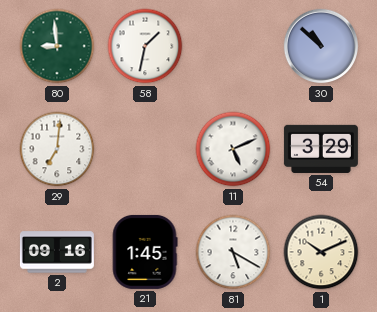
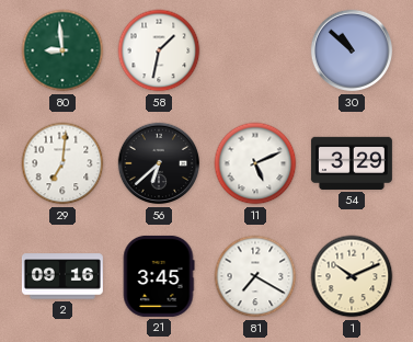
56: none -> 6:38 (159, 163)
21: 1:45 -> 3:45 (159, 276)
81: 5:20 -> 7:20 (255, 276)
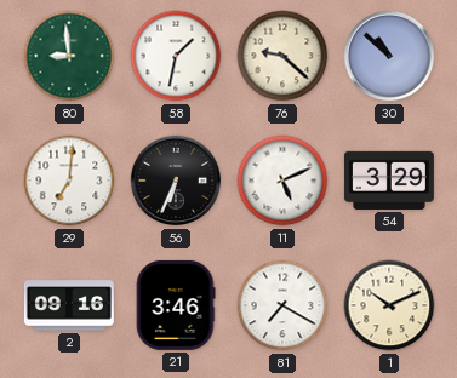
76: none -> 9:22 (282, 56)
56: 6:38 -> 6:34 (176, 181)
21: 3:45 -> 3:46 (176, 305)
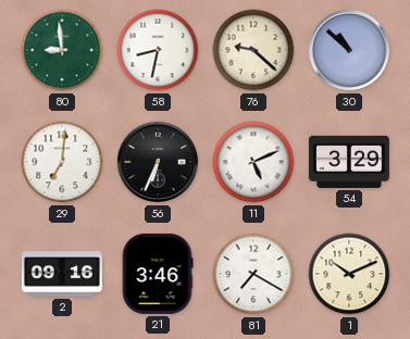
58: 1:32 -> 8:32 (158, 50)
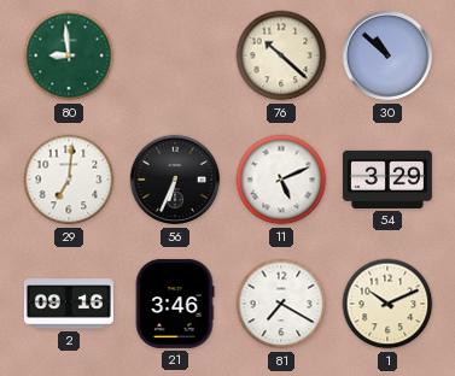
58: 8:32 -> none (158, 50)
76: 9:22 -> 10:22 (281, 55)
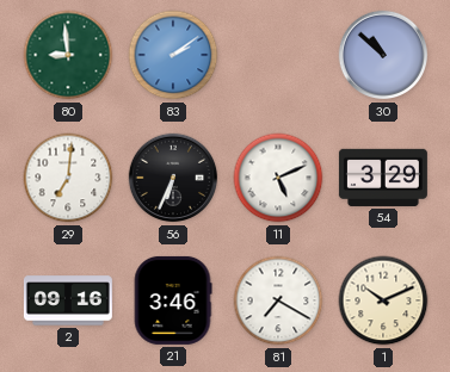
83: none -> 2:09 (173, 55)
76: 10:22 -> none (281, 55)
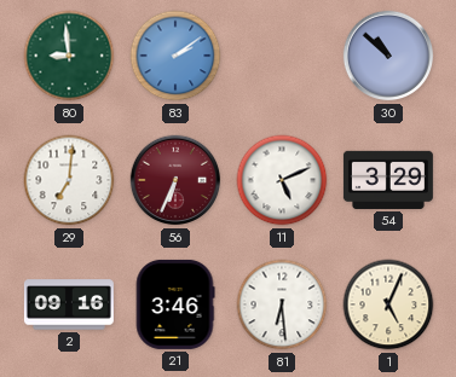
56 dial: black -> burgundy (175, 180)
81: 7:20 -> 6:29 (282, 304)
1: 10:11 -> 5:04 (388, 304)
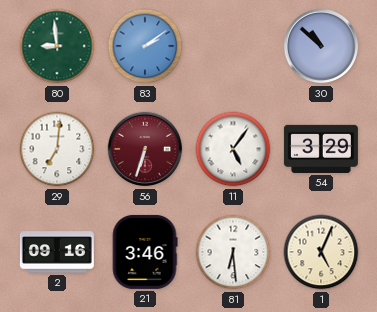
56: 6:34 -> 6:33 (145, 149)
11: 5:11 -> 5:06 (233, 149)
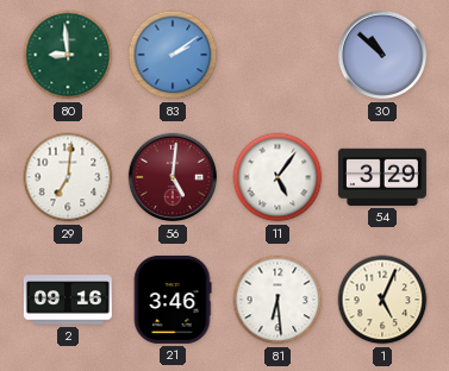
56: 6:33 -> 5:01 (173, 177)
